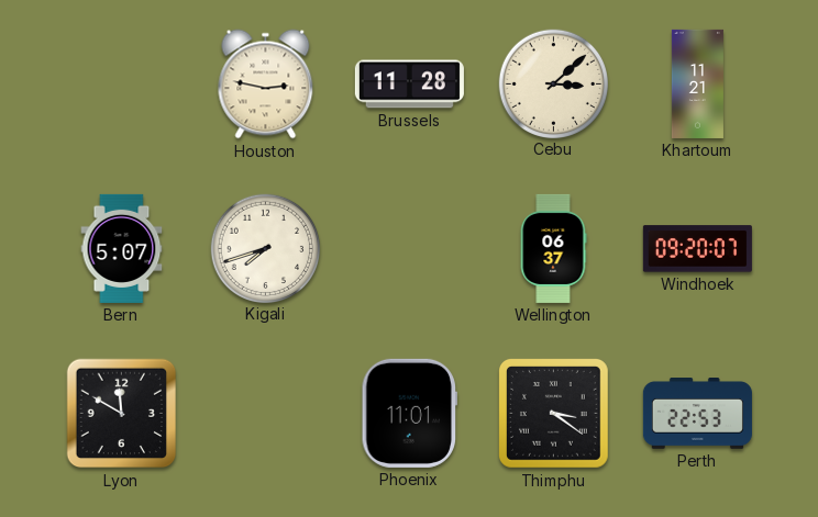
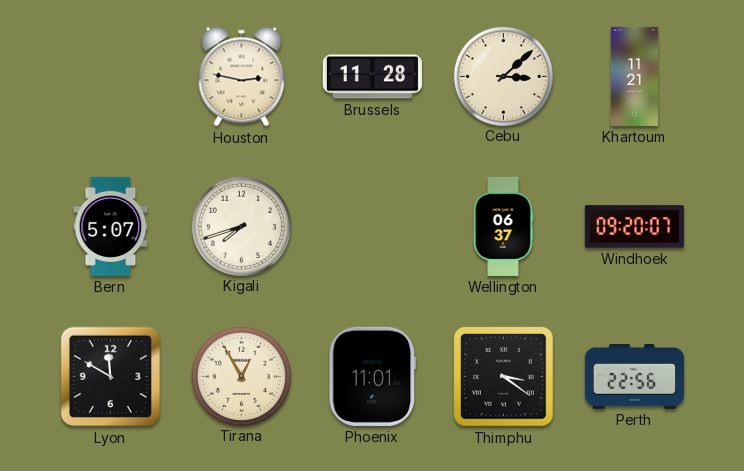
Tirana: none -> 12:55 (241, 376)
Perth: 22:53 -> 22:56 (634, 377)
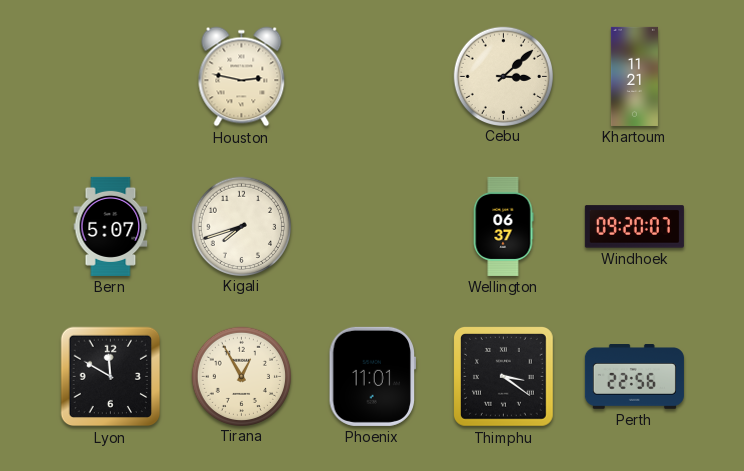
Brussels: 11:28 -> none (372, 77)
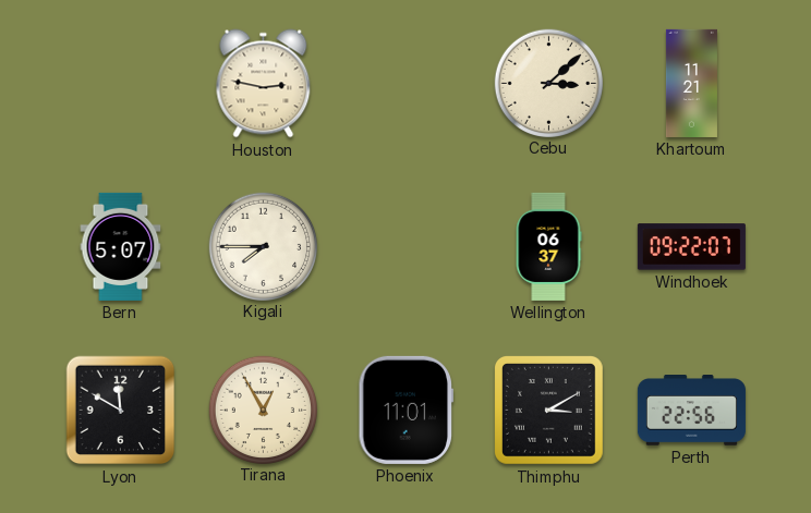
Kigali: 7:42 -> 7:45 (263, 246)
Windhoek: 09:20 -> 09:22 (691, 247)
Thimphu: 3:21 -> 3:10 (548, 410)
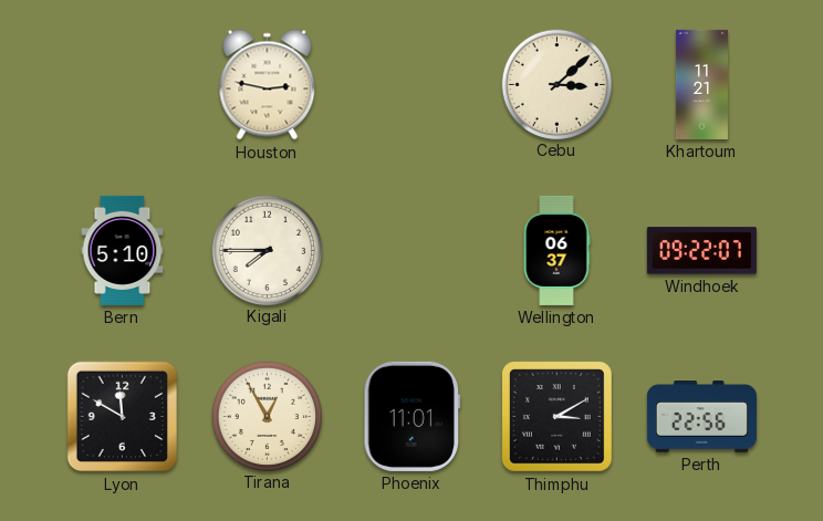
Bern: 5:07 -> 5:10 (123, 250)
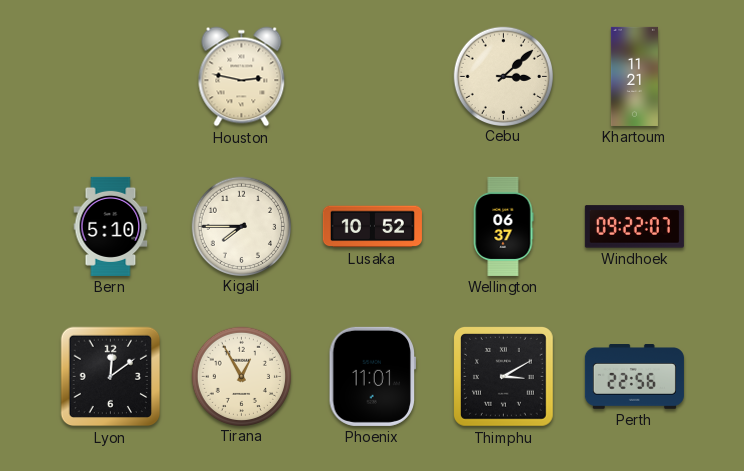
Lusaka: none -> 10:52 (372, 227)
Lyon: 11:50 -> 12:09 (111, 377)
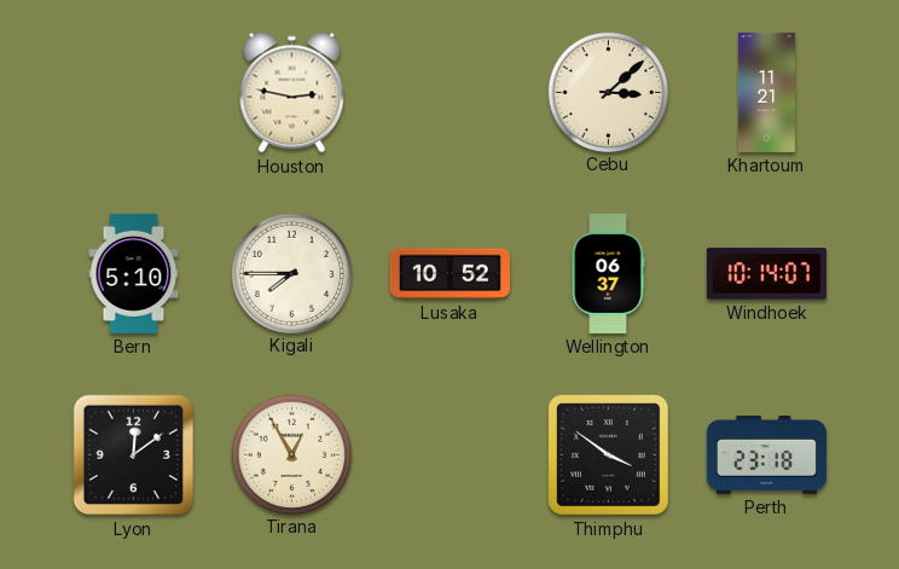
Windhoek: 09:22 -> 10:14 (766, 274)
Phoenix: 11:01 -> none (373, 376)
Thimphu: 3:10 -> 3:51 (608, 454)
Perth: 22:56 -> 23:18 (766, 455)
